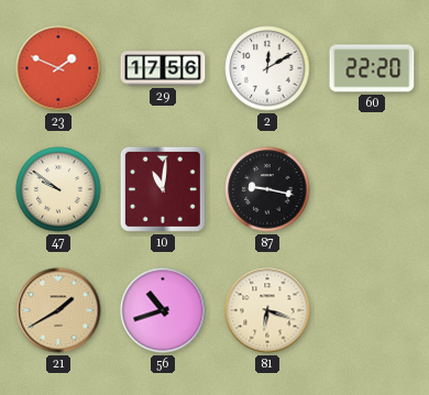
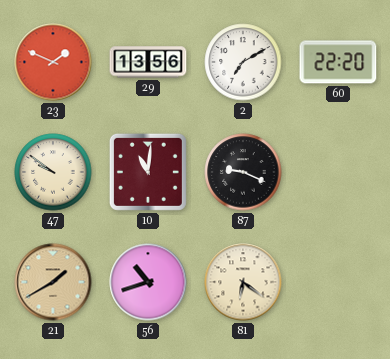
29: 17:56 -> 13:56 (148, 62)
2: 12:10 -> 7:10 (243, 62)
87: 9:17 -> 9:19 (243, 172)
81: 6:18 -> 6:21 (243, 282)
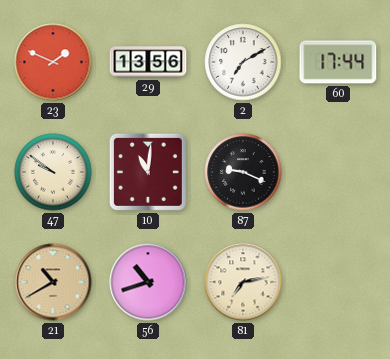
60: 22:20 -> 17:44 (338, 62)
21: 1:40 -> 10:40 (53, 282)
81: 6:21 -> 7:13 (243, 282)
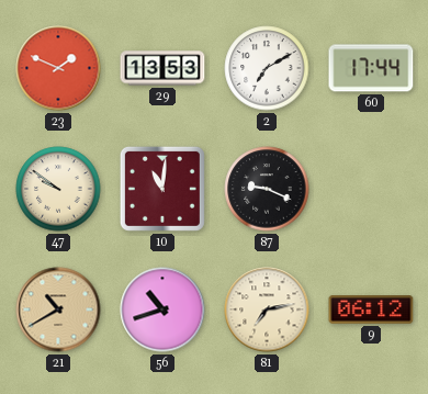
29: 13:56 -> 13:53 (162, 68)
9: none -> 06:12 (371, 309)
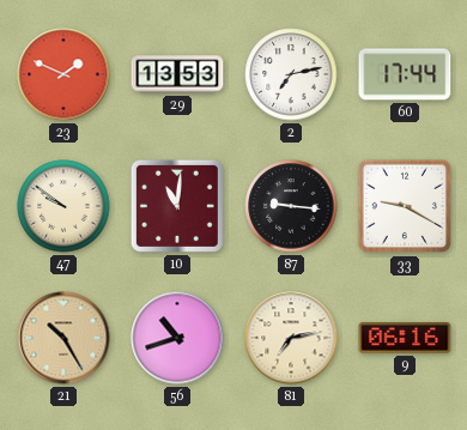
2: 7:10 -> 7:13 (291, 74)
87: 9:19 -> 9:16 (291, 206)
33: none -> 9:20 (405, 206)
21: 10:40 -> 10:25 (63, 338)
9: 06:12 -> 06:16 (405, 338)
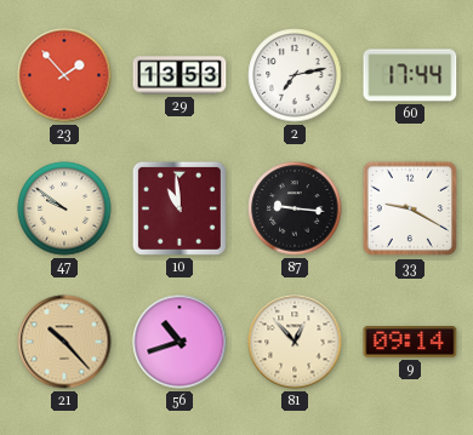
23: 1:49 -> 1:53 (64, 75)
10: 11:01 -> 10:59 (179, 208)
21: 10:25 -> 10:23 (64, 342)
81: 7:13 -> 12:53 (295, 342)
9: 06:16 -> 09:14 (410, 342)
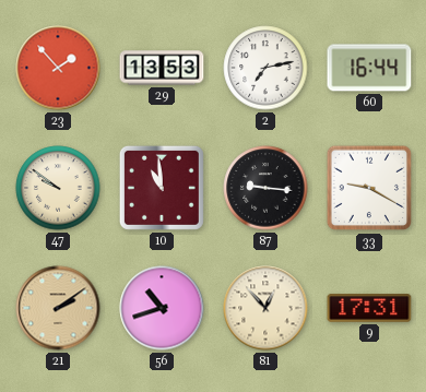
60: 17:44 -> 16:44 (369, 68)
21: 10:23 -> 2:09 (58, 308)
9: 09:14 -> 17:31 (369, 308)
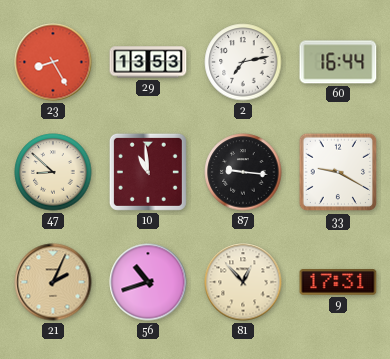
23: 1:53 -> 8:25 (53, 62)
47: 9:51 -> 8:52 (53, 172)
21: 2:09 -> 2:04 (53, 282)
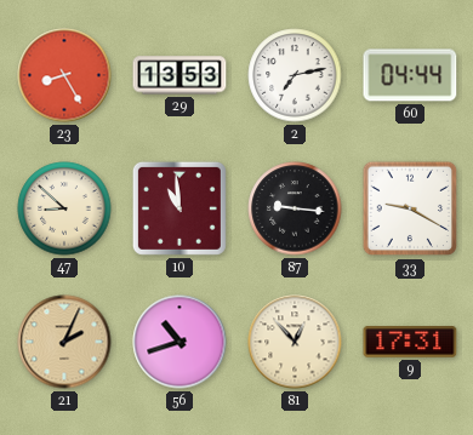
60: 16:44 -> 04:44 (410, 75)
